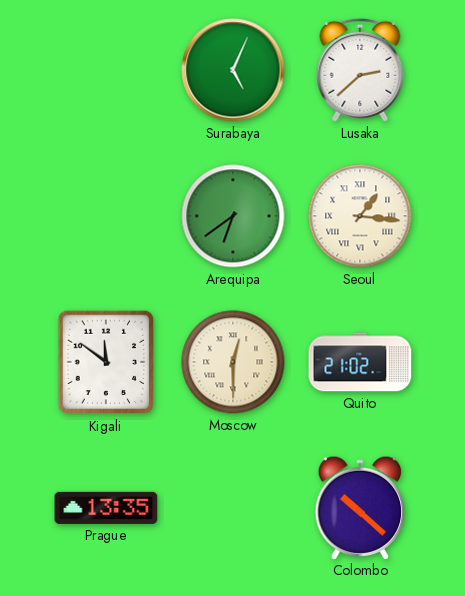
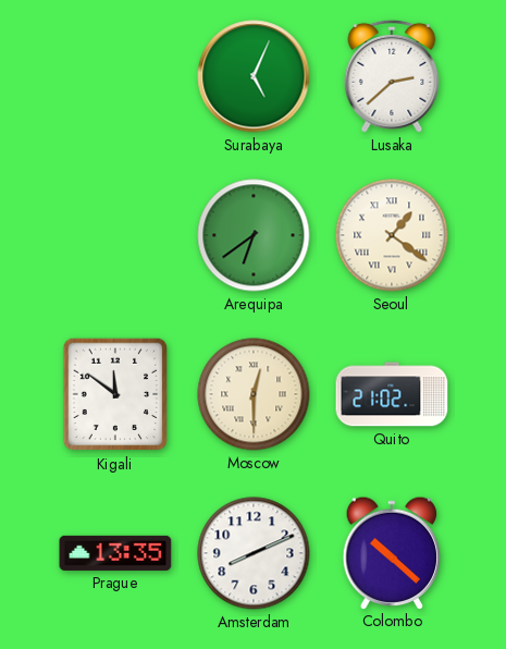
Seoul: 1:16 -> 1:21 (392, 235)
Amsterdam: none -> 8:11 (254, 553)
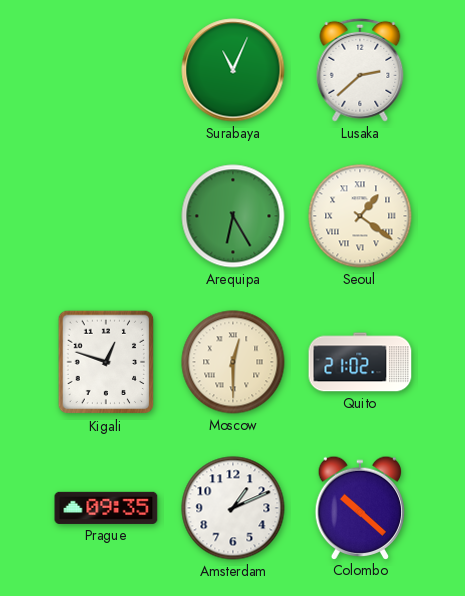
Surabaya: 5:04 -> 11:04 (233, 70)
Arequipa: 6:39 -> 6:25 (233, 216)
Kigali: 11:51 -> 12:48 (106, 362)
Prague: 13:35 -> 09:35 (106, 508)
Amsterdam: 8:11 -> 1:11 (233, 508)
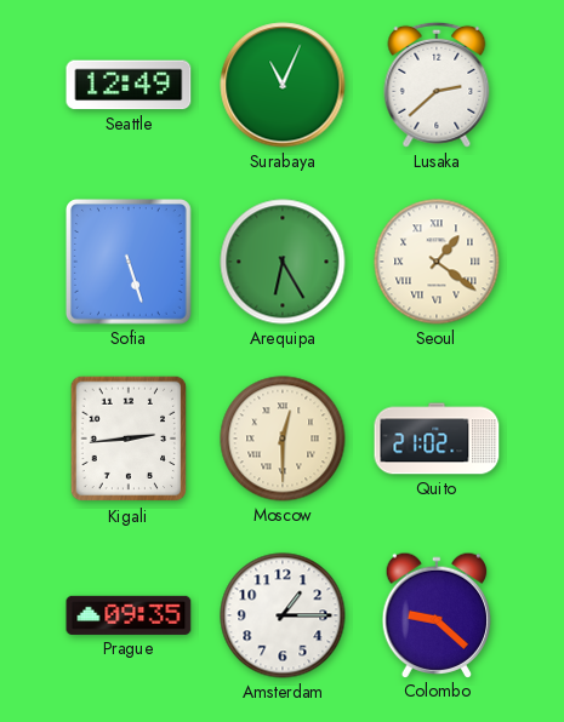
Seattle: none -> 12:49 (129, 85)
Sofia: none -> 5:27 (130, 263)
Kigali: 12:48 -> 2:44 (129, 439)
Amsterdam: 1:11 -> 1:15 (283, 615)
Colombo: 10:22 -> 9:22 (437, 614)
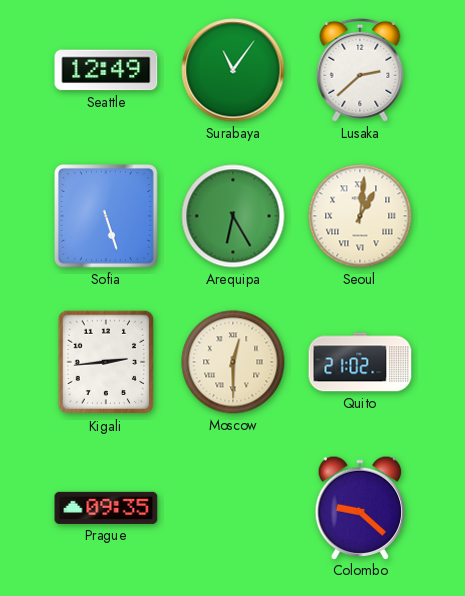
Surabaya: 11:04 -> 11:06 (233, 70)
Seoul: 1:21 -> 1:01 (360, 216)
Amsterdam: 1:15 -> none (283, 615)
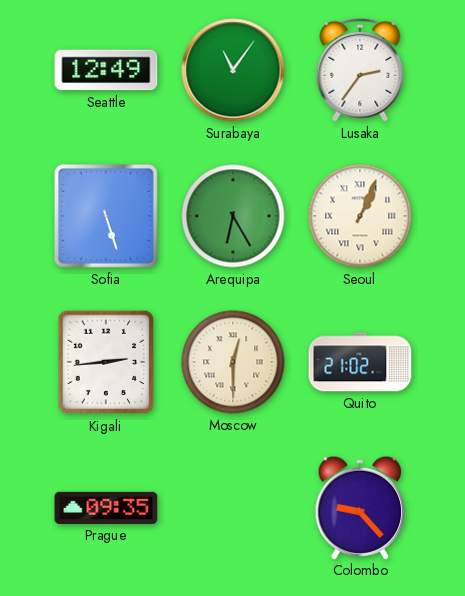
Lusaka: 2:38 -> 2:36 (360, 70)
Seoul: 1:01 -> 1:04 (360, 216)
Colombo: 9:22 -> 9:23 (360, 507)
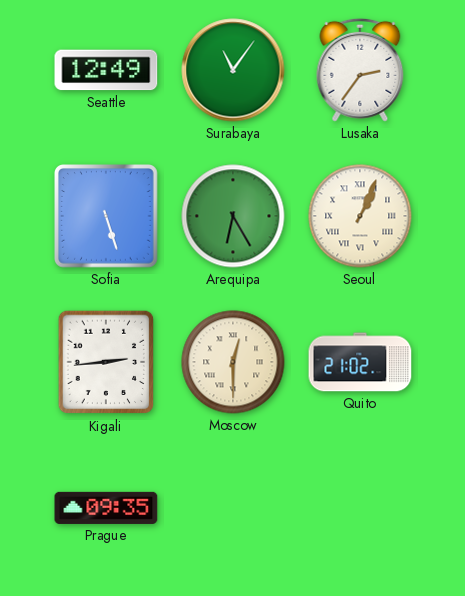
Colombo: 9:23 -> none (360, 507)
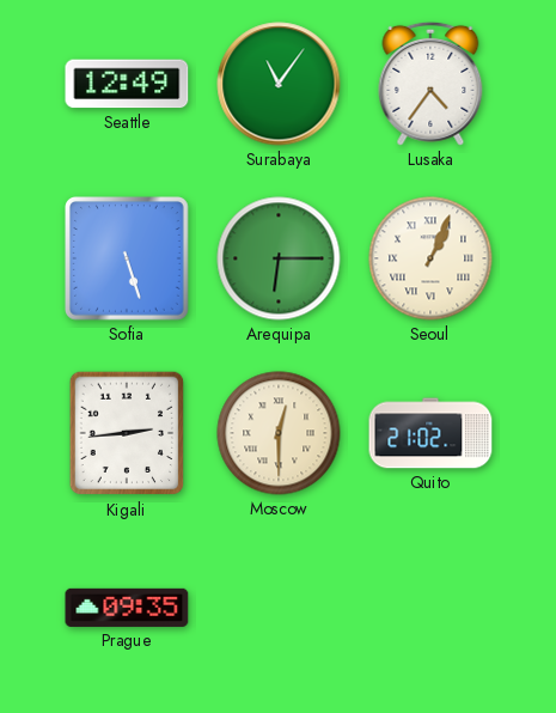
Lusaka: 2:36 -> 4:36 (430, 84)
Arequipa: 6:25 -> 6:15 (279, 258)
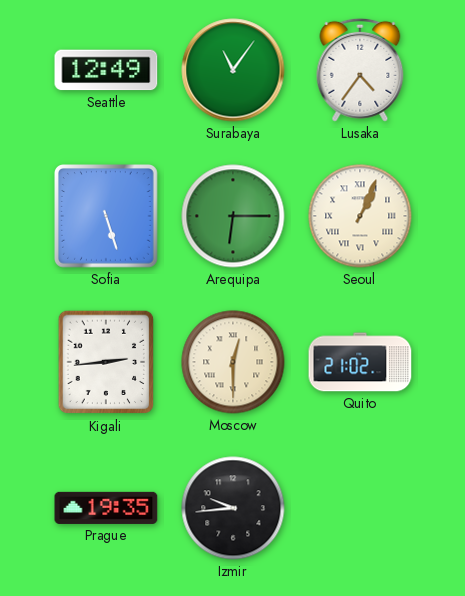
Prague: 09:35 -> 19:35 (106, 508)
Izmir: none -> 9:44 (233, 508)
